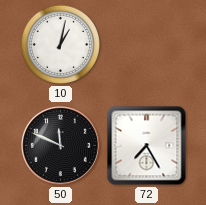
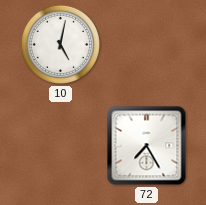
10: 1:02 -> 5:02 (60, 44)
50: 11:49 -> none (60, 145)
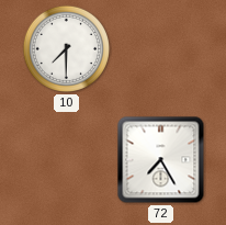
10: 5:02 -> 7:30 (66, 48)
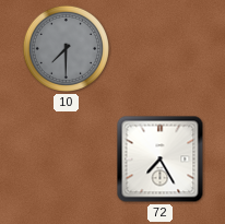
10 dial: white -> grey (66, 48)
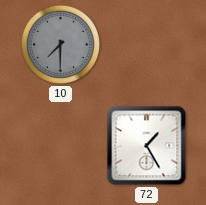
72: 7:25 -> 1:25 (147, 146)
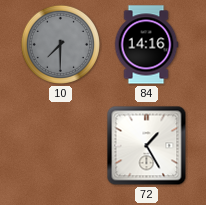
84: none -> 14:16 (146, 45)
